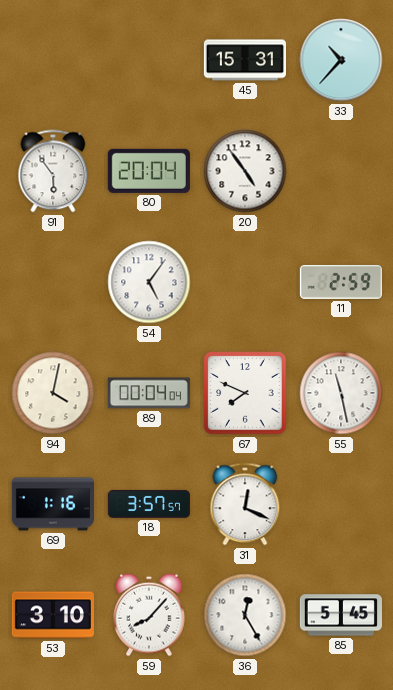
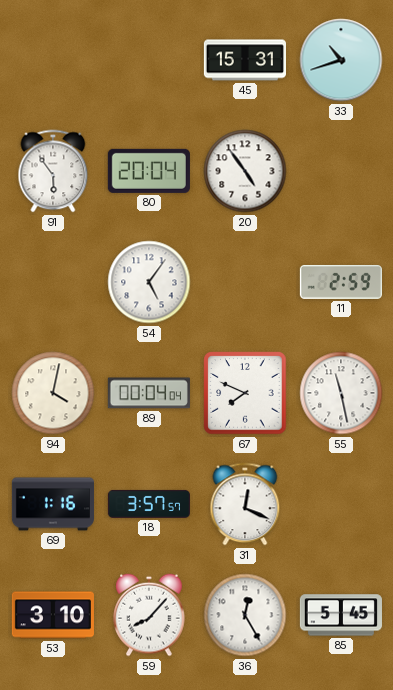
33: 10:37 -> 10:42 (341, 60)
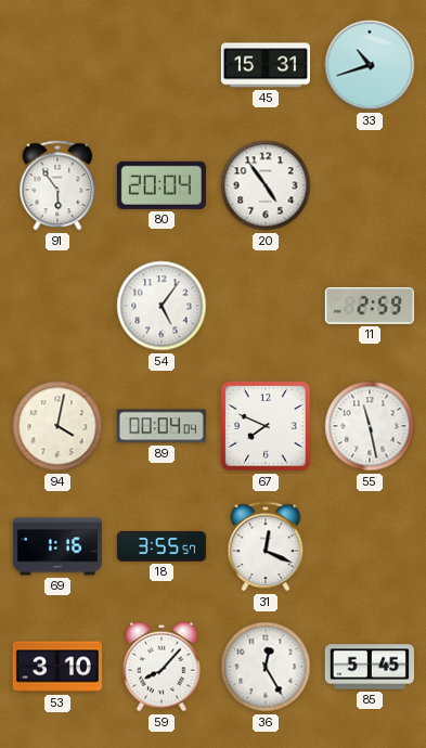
18: 3:57 -> 3:55 (160, 546)
